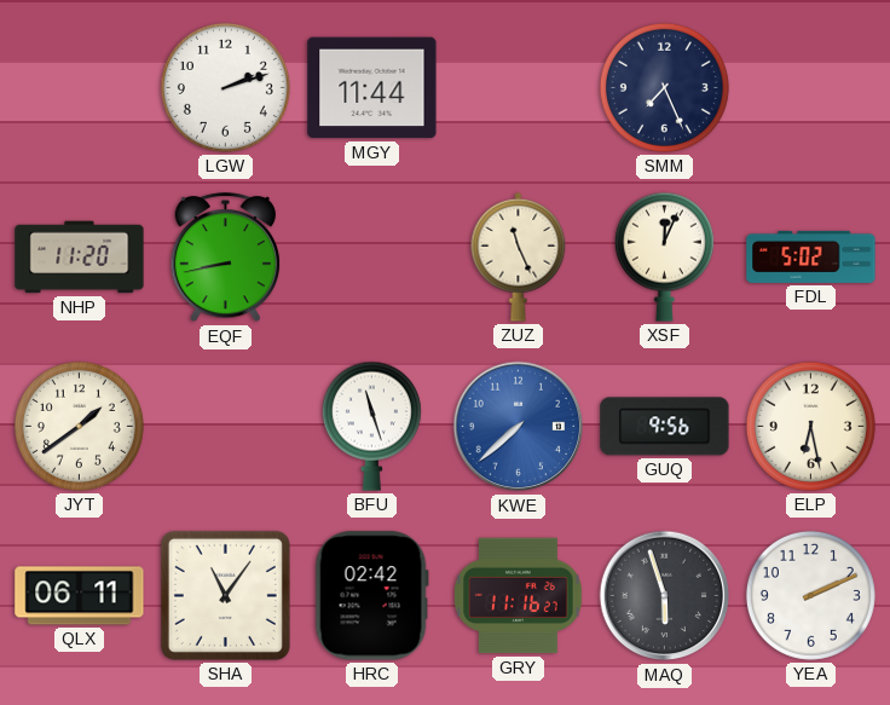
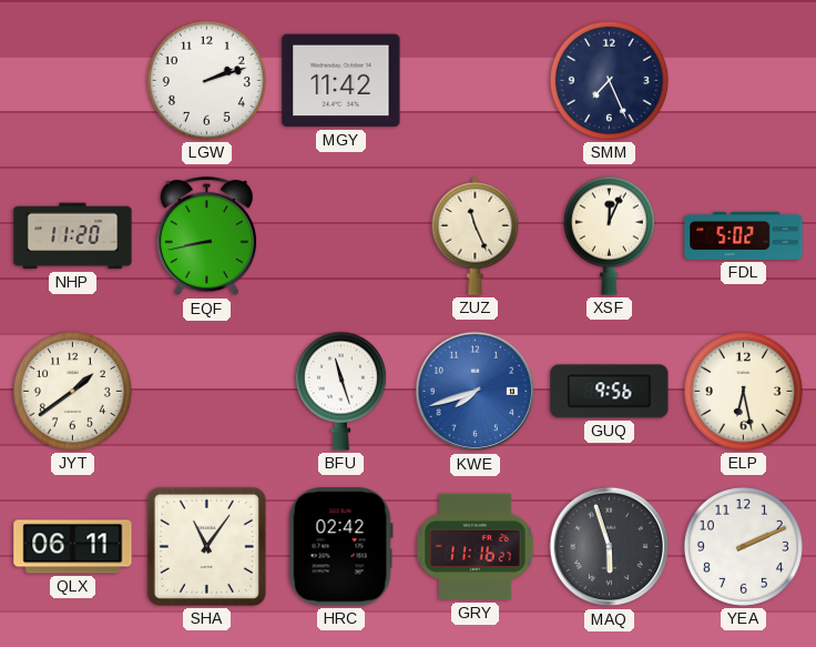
MGY: 11:44 -> 11:42 (341, 81)
KWE: 7:38 -> 7:42 (476, 392)
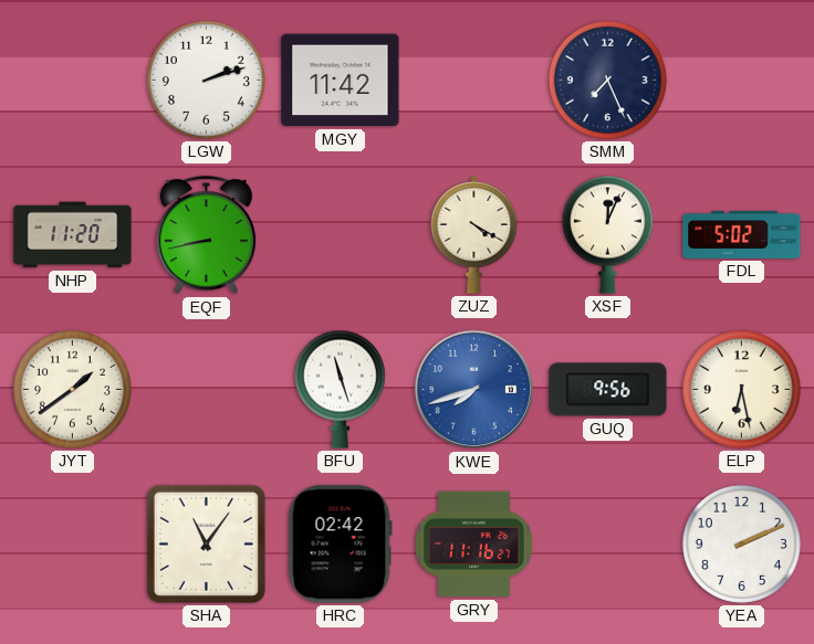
ZUZ: 11:26 -> 4:20 (474, 234)
QLX: 06:11 -> none (73, 547)
MAQ: 5:57 -> none (610, 547)
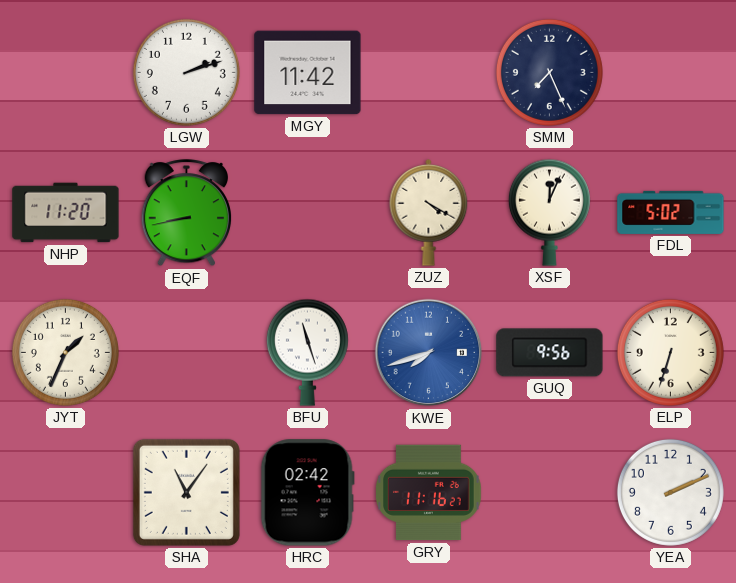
JYT: 1:39 -> 1:34 (65, 352)
ELP: 6:28 -> 6:33 (670, 352)
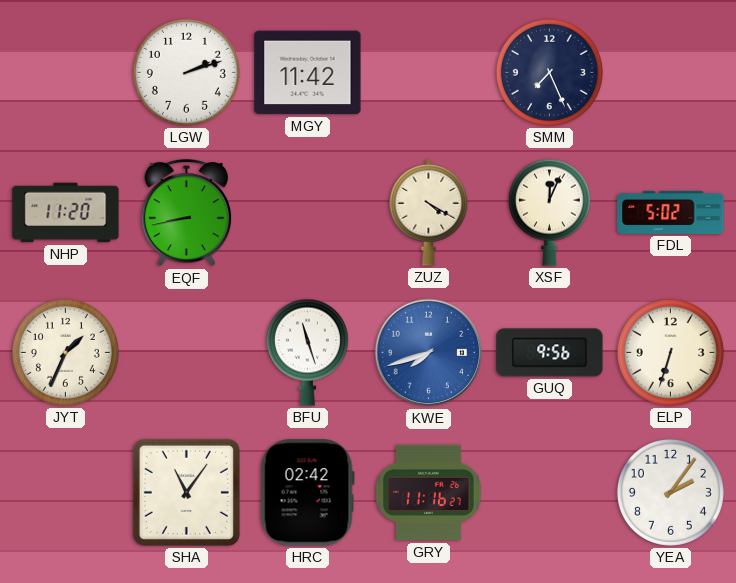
YEA: 2:11 -> 2:06 (670, 492)
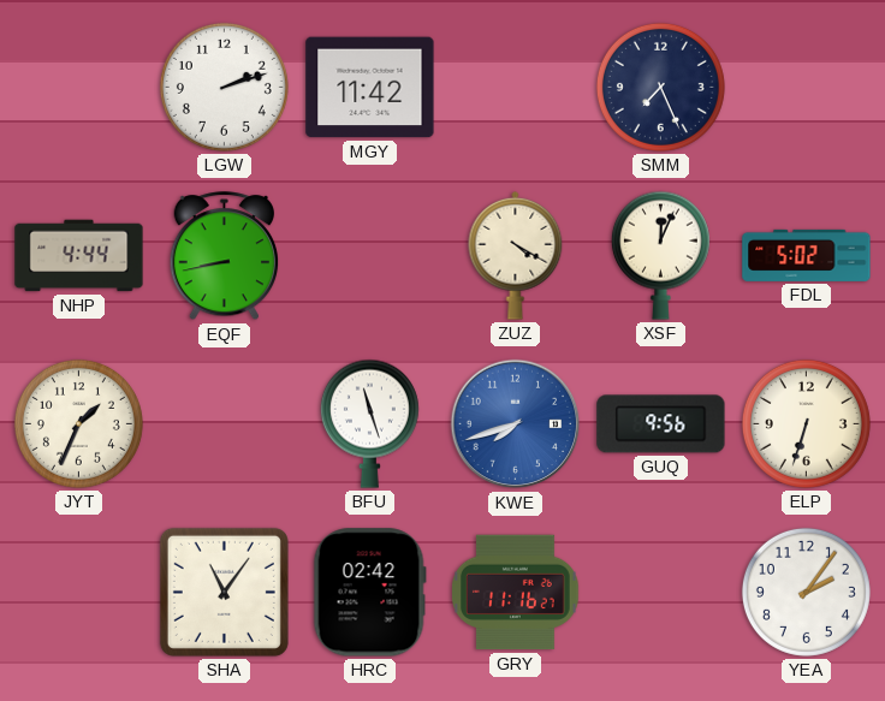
NHP: 11:20 -> 4:44 (79, 256)
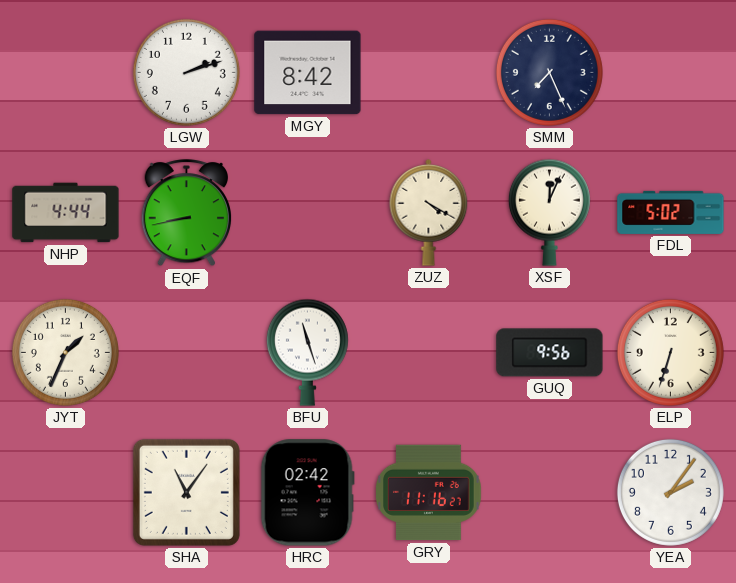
MGY: 11:42 -> 8:42 (308, 73)
KWE: 7:42 -> none (516, 424)
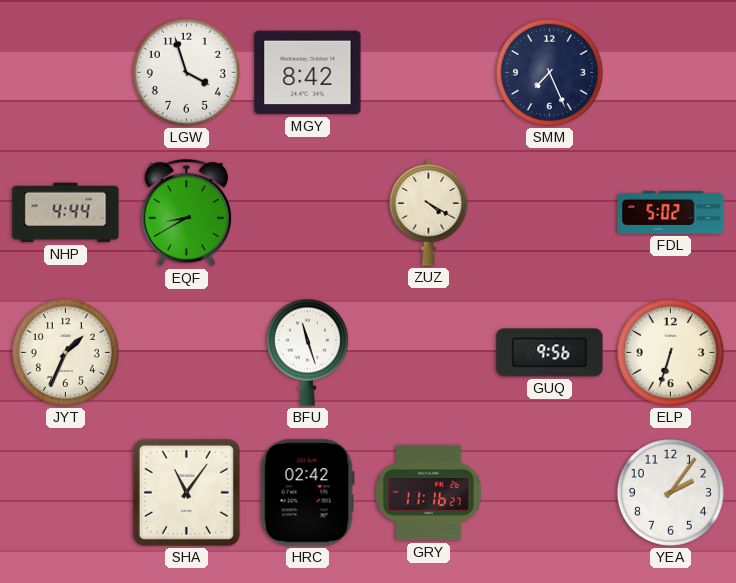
LGW: 2:12 -> 3:57 (186, 72)
EQF: 8:43 -> 8:40 (187, 213)
XSF: 12:04 -> none (549, 212)
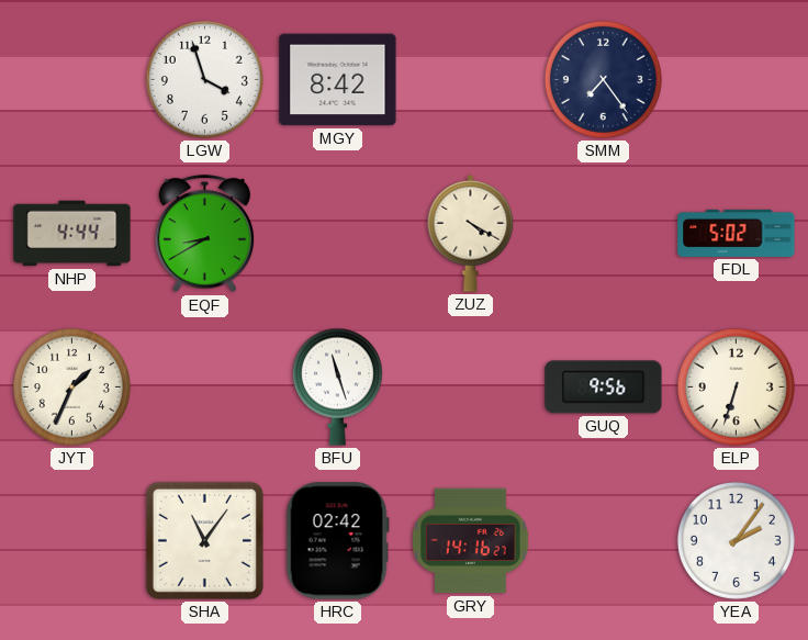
SMM: 7:26 -> 7:24 (603, 79)
GRY: 11:16 -> 14:16 (471, 541)
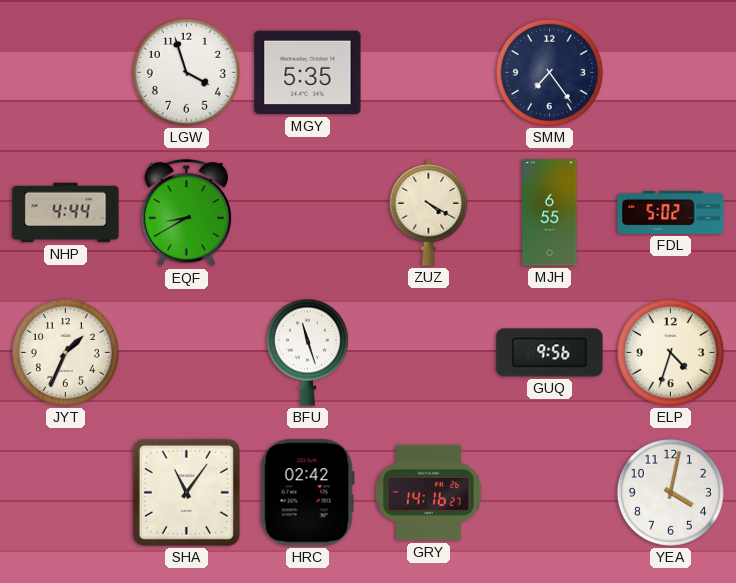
MGY: 8:42 -> 5:35 (308, 73)
MJH: none -> 6:55 (550, 213)
ELP: 6:33 -> 4:33 (670, 352)
YEA: 2:06 -> 4:02 (670, 492)
